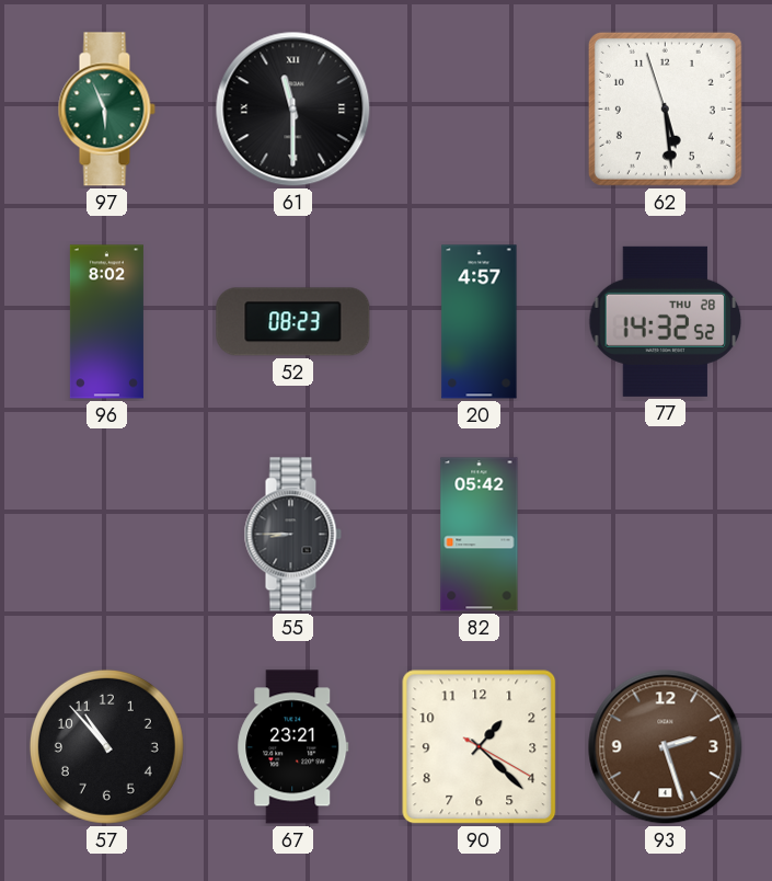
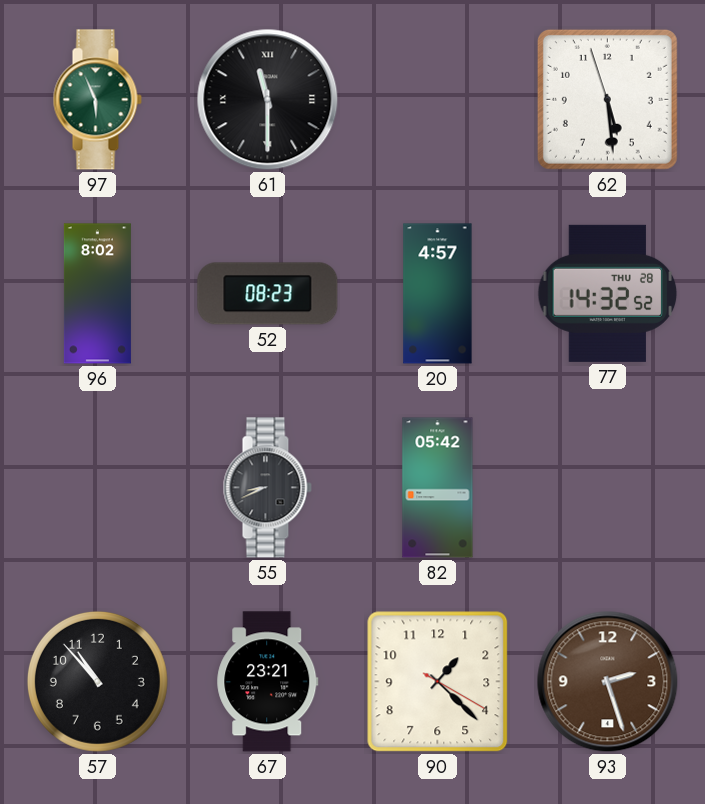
55: 8:45 -> 8:41 (267, 488)
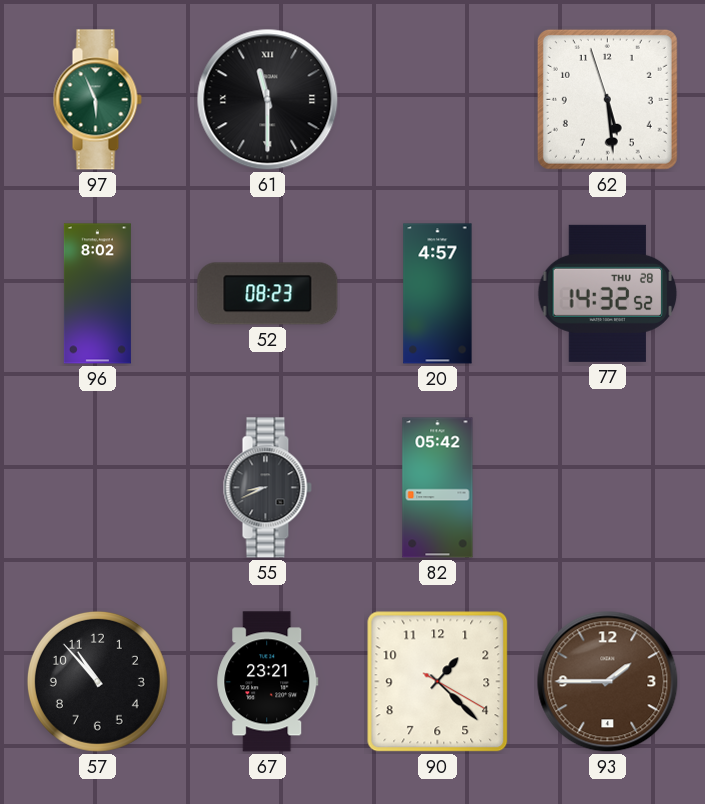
93: 2:27 -> 1:45 (608, 682)
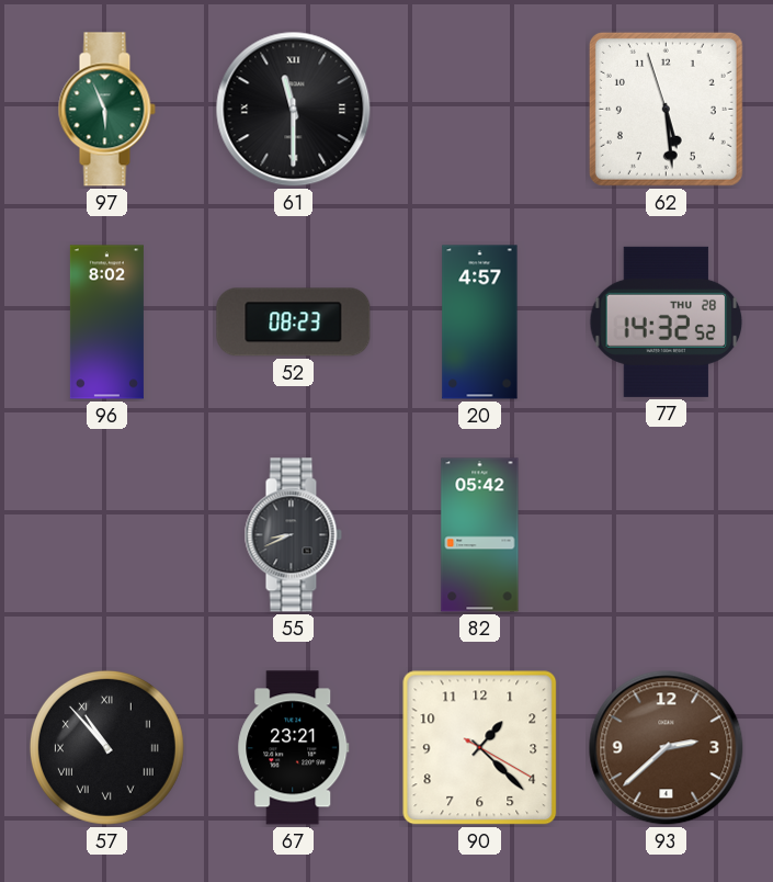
57 numerals: Arabic -> Roman (106, 747)
93: 1:45 -> 2:38 (667, 748)
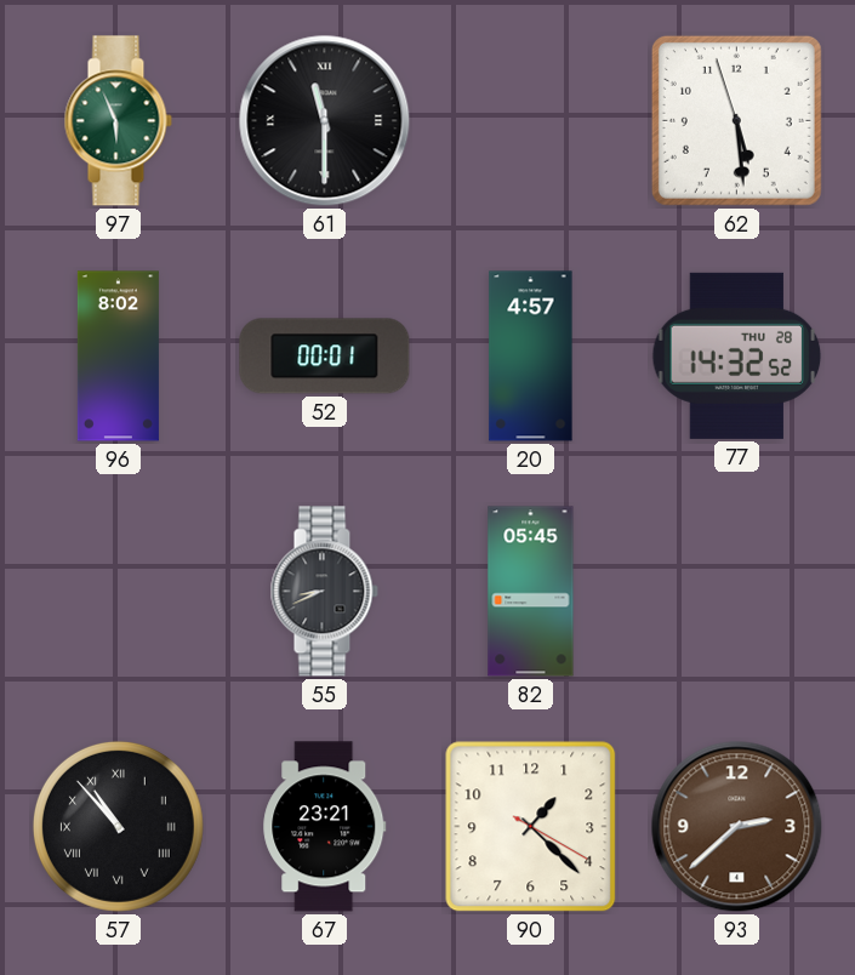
52: 08:23 -> 00:01 (325, 357)
82: 05:42 -> 05:45 (531, 592)
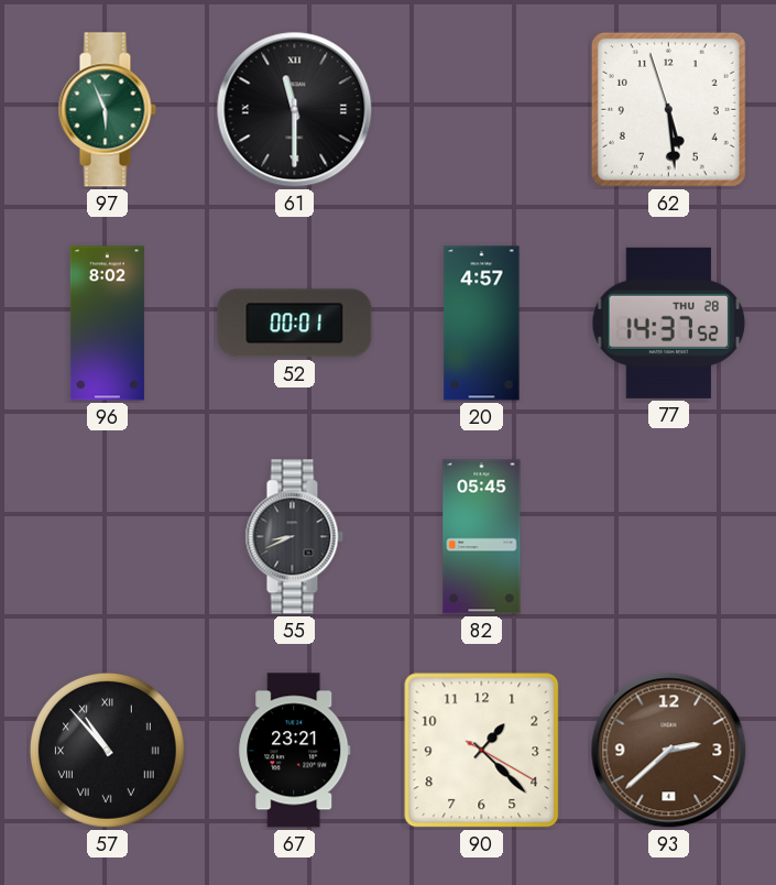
77: 14:32 -> 14:37 (669, 323)
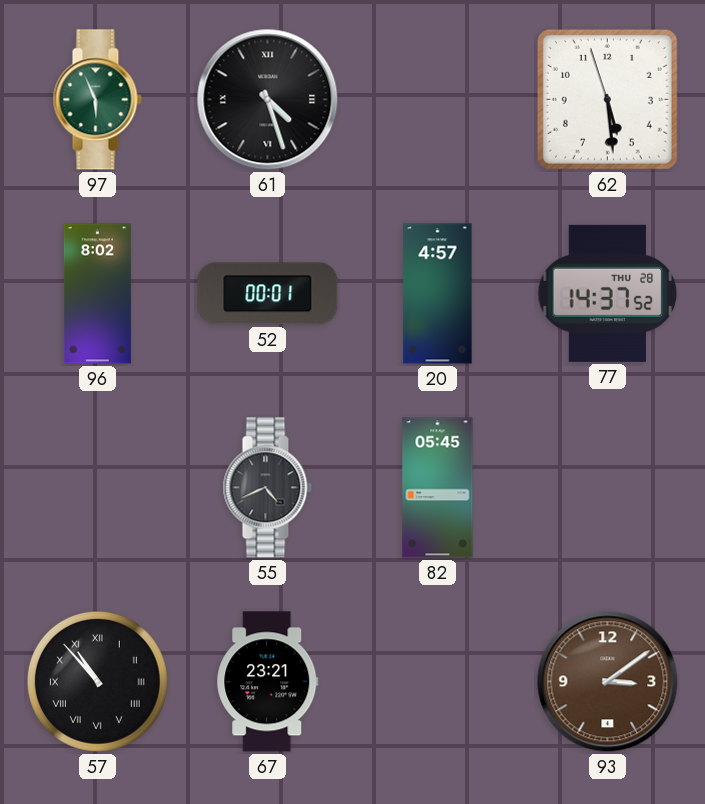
61: 11:30 -> 4:27 (268, 100)
55: 8:41 -> 4:41 (267, 488)
90: 1:22 -> none (482, 751)
93: 2:38 -> 3:09 (608, 682)
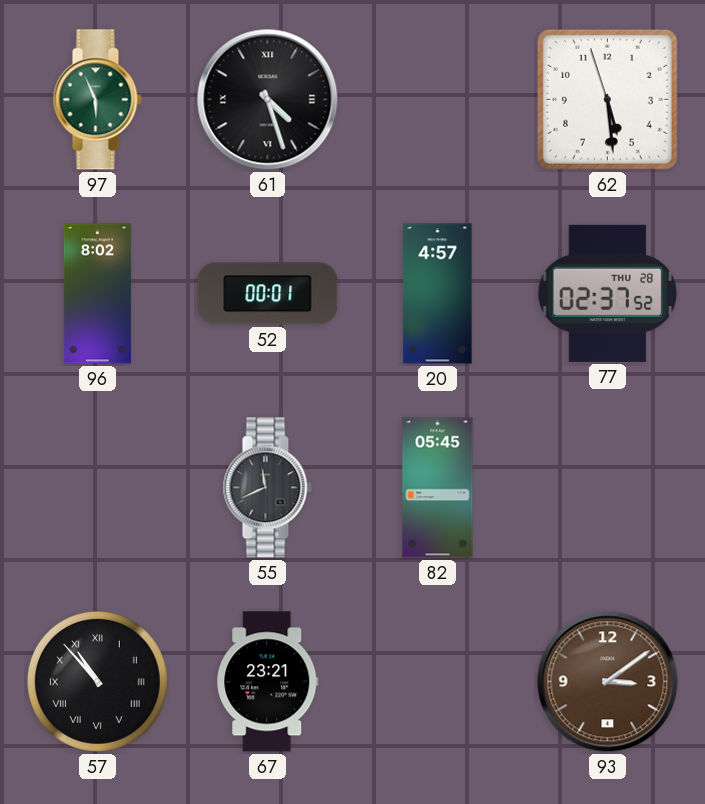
77: 14:37 -> 02:37 (608, 293)
55: 4:41 -> 11:41 (267, 488)
